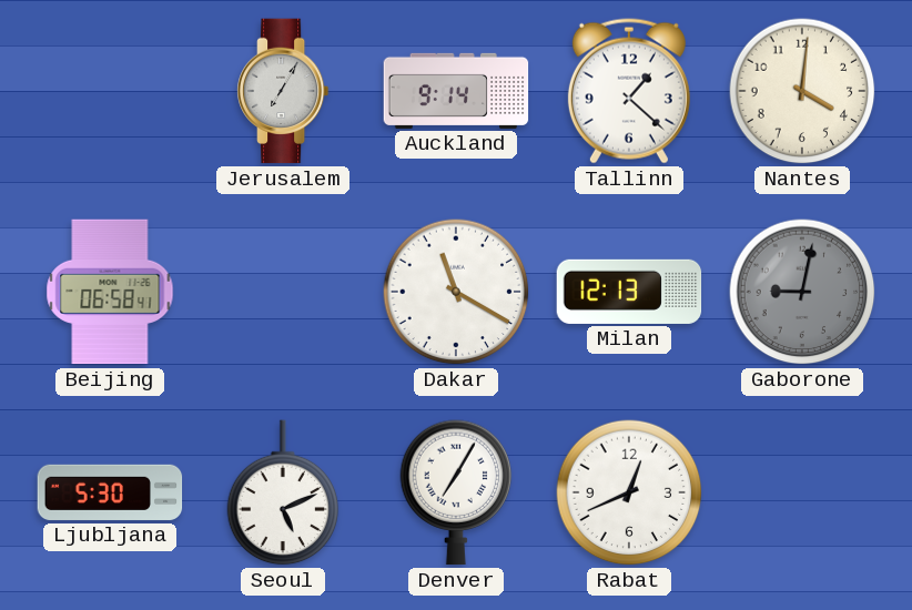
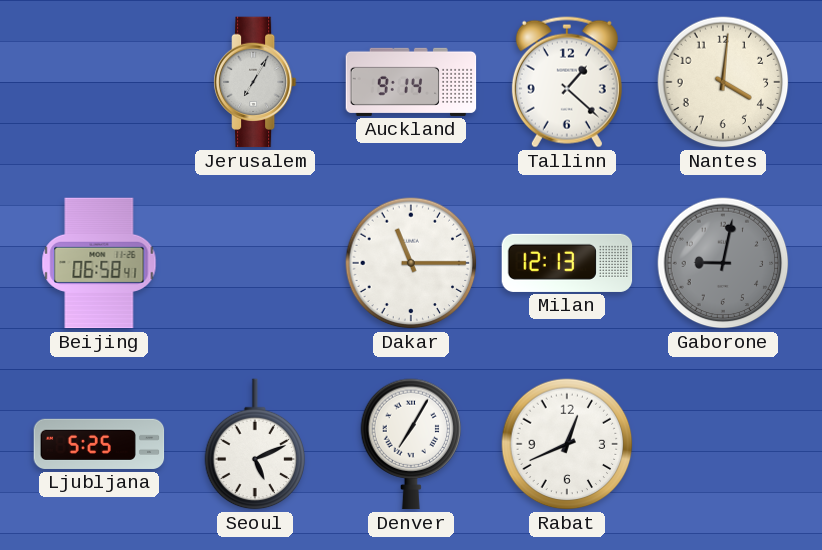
Dakar: 11:20 -> 11:15 (411, 263)
Ljubljana: 5:30 -> 5:25 (99, 444)
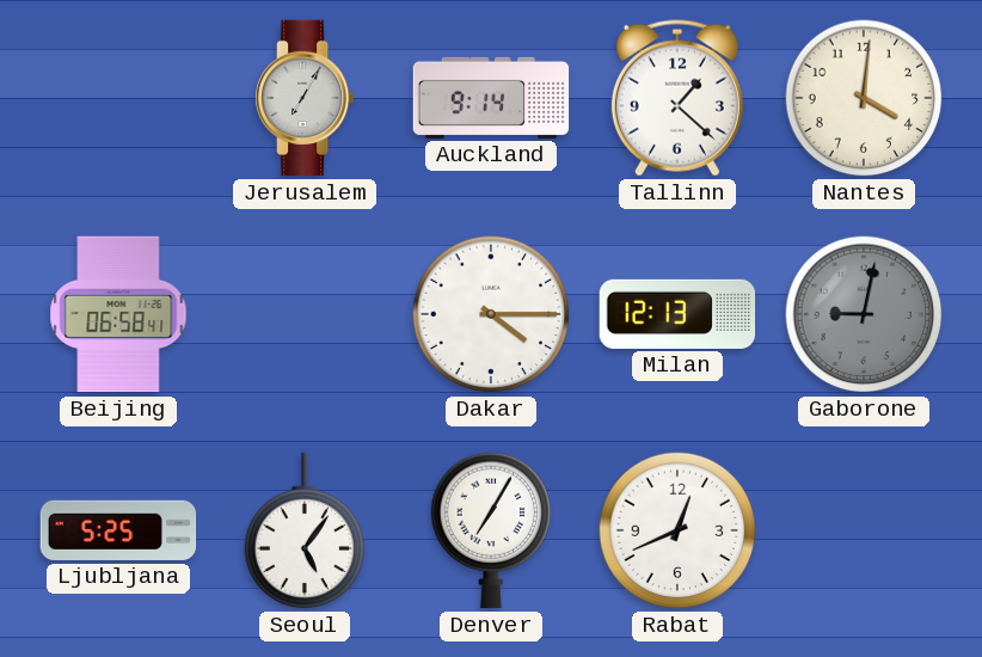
Dakar: 11:15 -> 4:15 (491, 314)
Seoul: 5:11 -> 5:06 (305, 530)
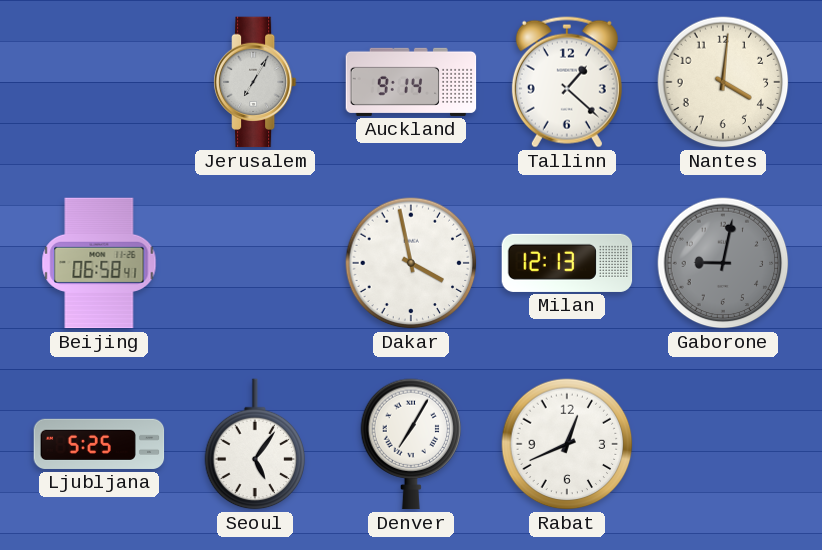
Dakar: 4:15 -> 3:58 (411, 263)
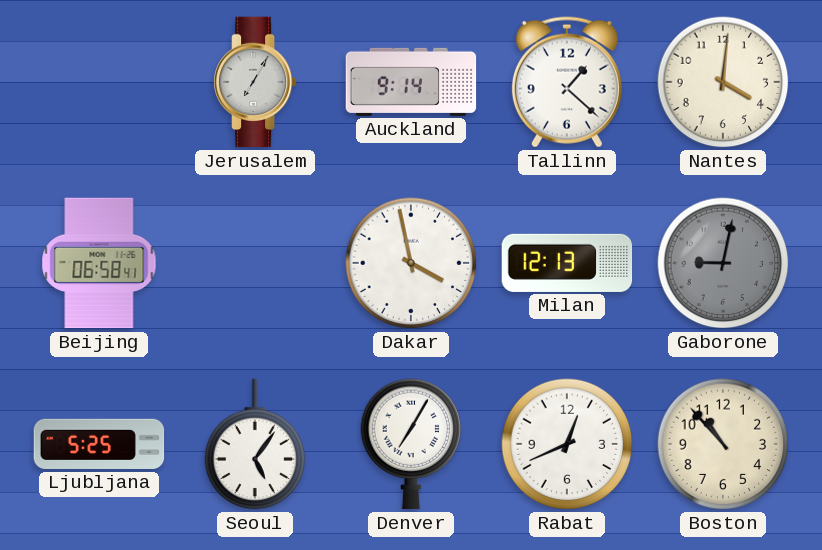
Boston: none -> 10:53 (723, 444)
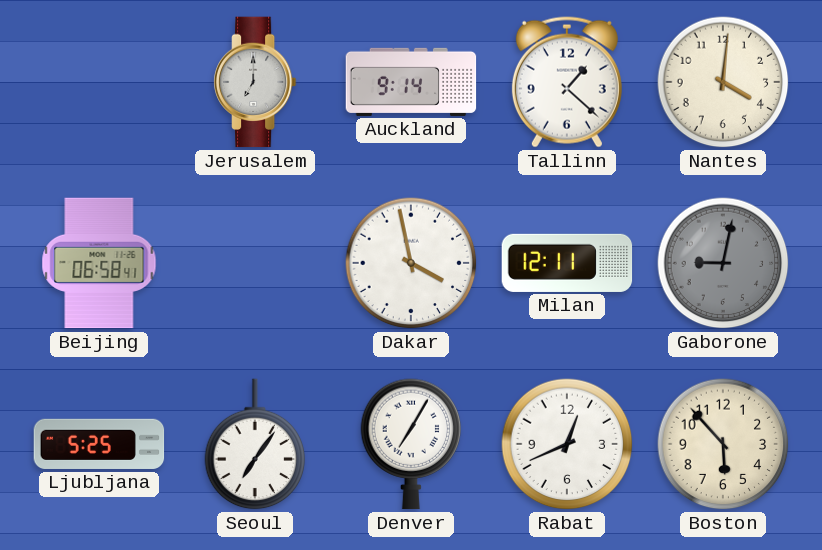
Jerusalem: 7:05 -> 7:00 (255, 82)
Milan: 12:13 -> 12:11 (567, 263)
Seoul: 5:06 -> 7:06 (255, 444)
Boston: 10:53 -> 5:53 (723, 444)
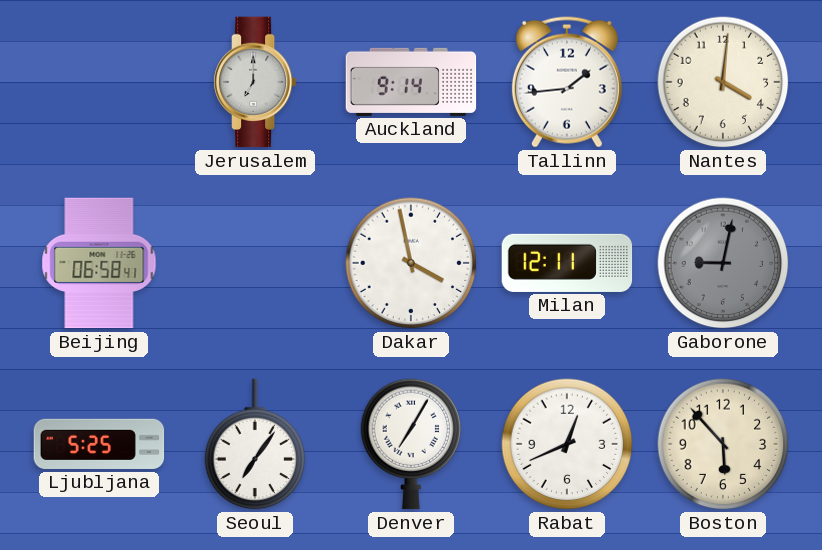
Tallinn: 1:22 -> 1:44 (567, 82)
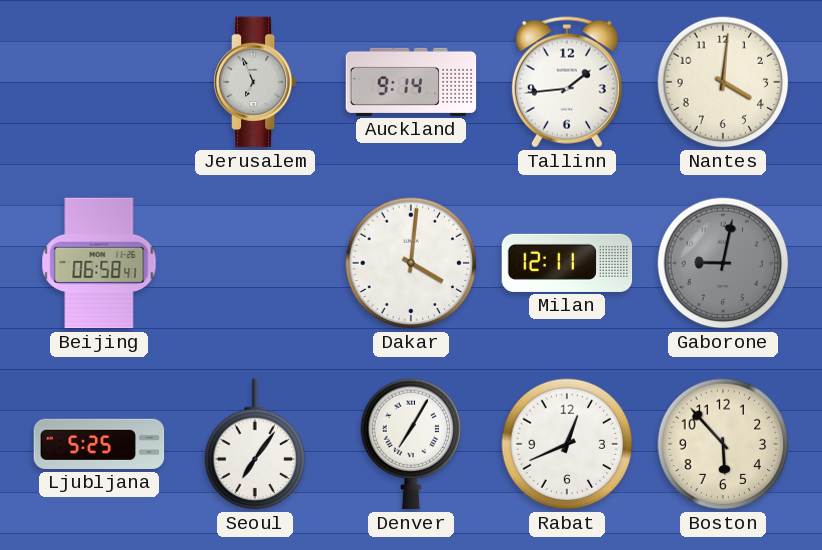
Jerusalem: 7:00 -> 6:56 (255, 82)
Dakar: 3:58 -> 4:01 (411, 263)
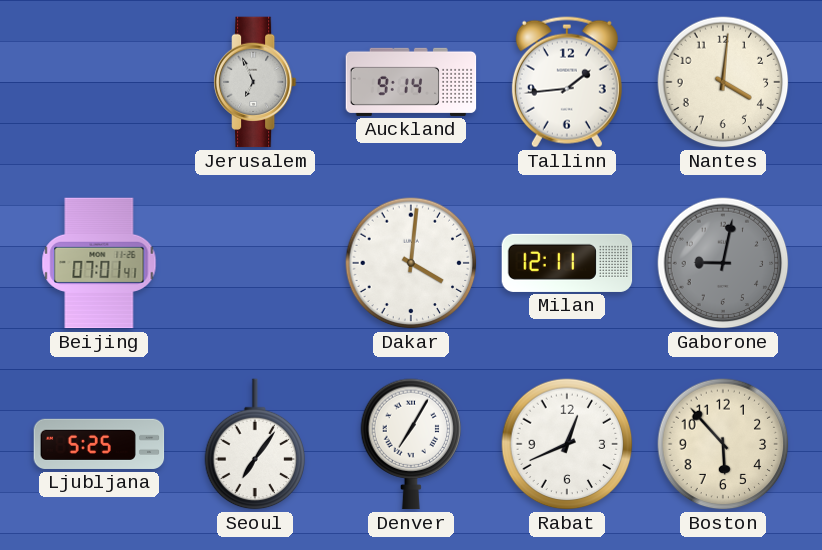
Beijing: 06:58 -> 07:01 (99, 263)
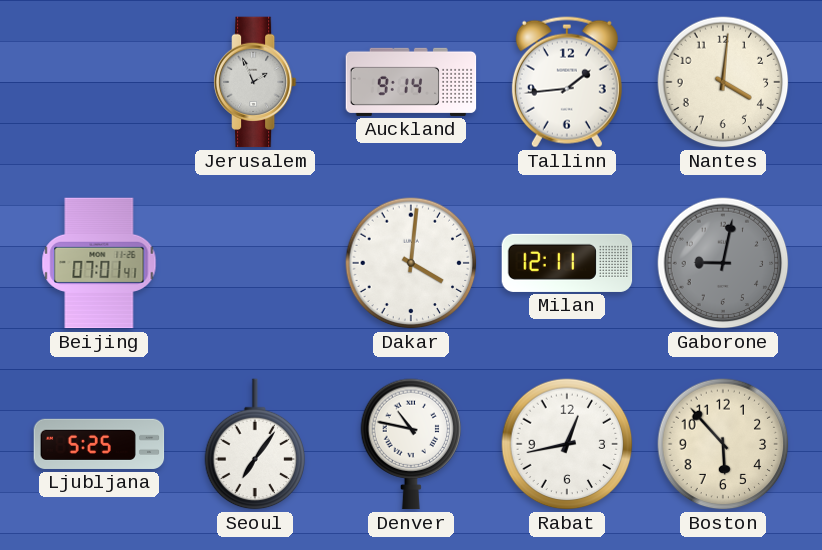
Jerusalem: 6:56 -> 1:56 (255, 82)
Denver: 7:05 -> 10:47 (411, 444)
Rabat: 12:41 -> 12:43 (567, 444)
